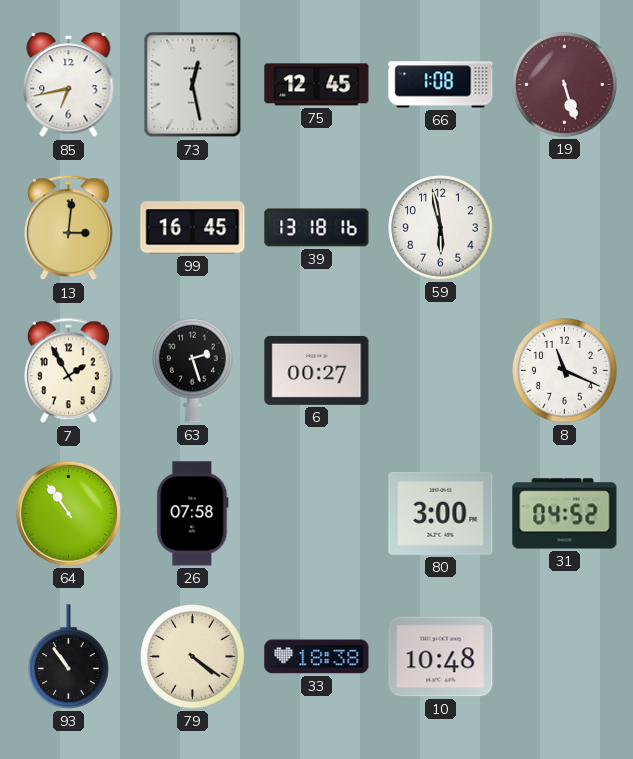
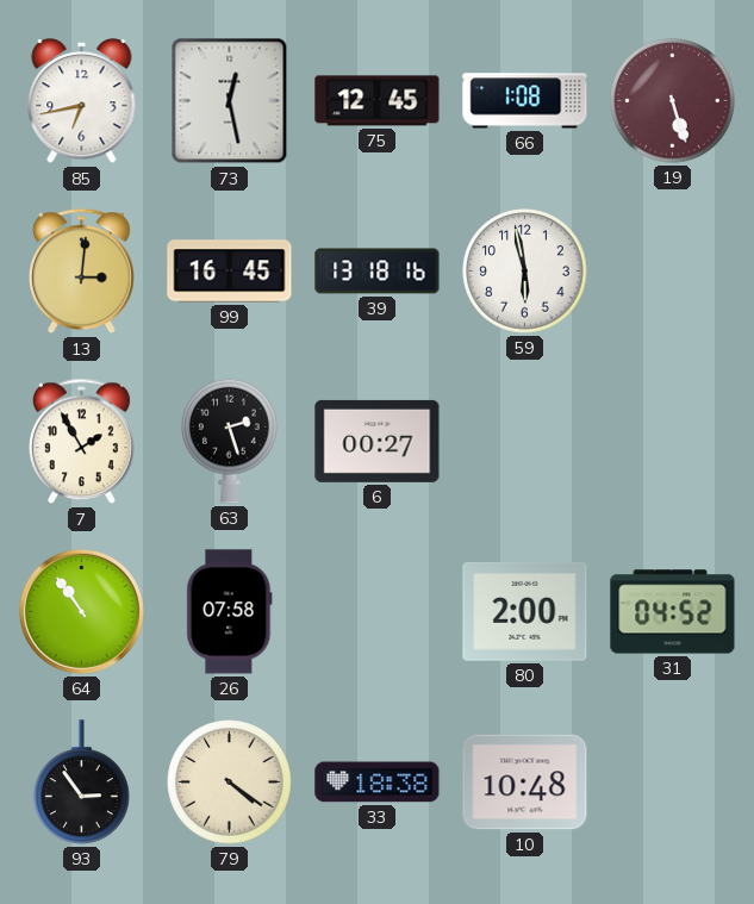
8: 11:19 -> none (565, 371)
80: 3:00 -> 2:00 (525, 612)
93: 10:54 -> 2:54 (82, 783)
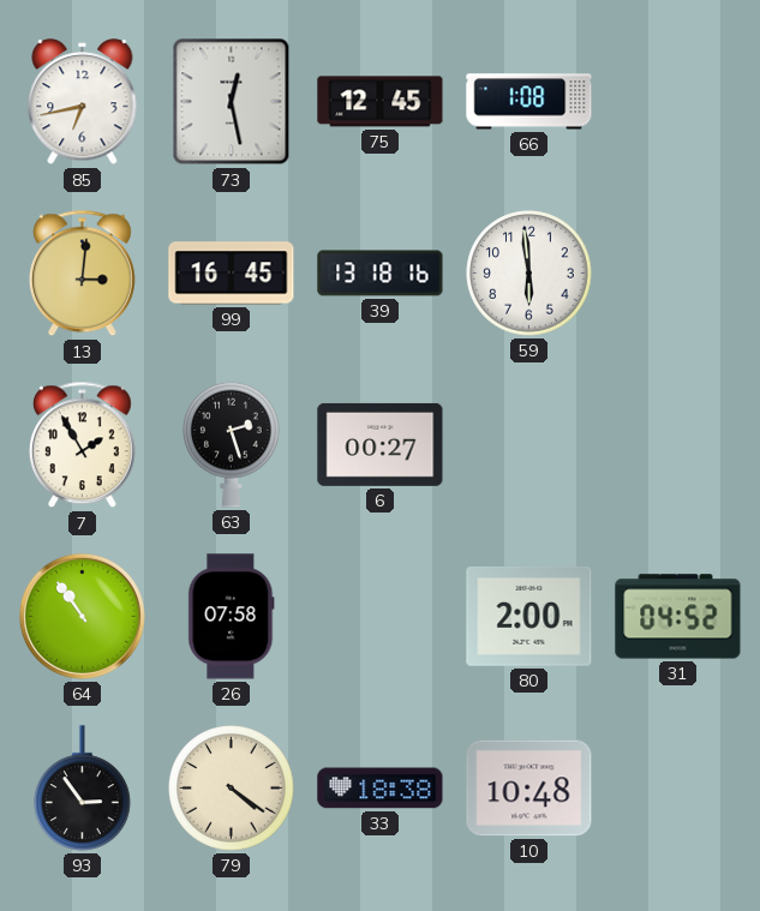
19: 5:27 -> none (673, 101)
59: 5:58 -> 5:59 (529, 274)
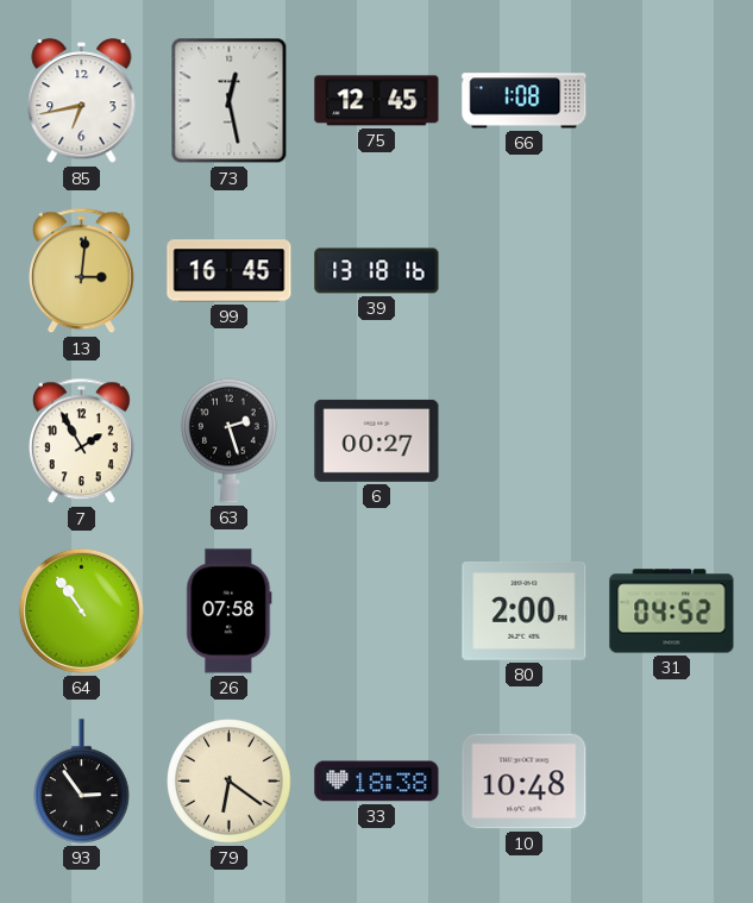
59: 5:59 -> none (529, 274)
79: 4:21 -> 6:21 (230, 782)
